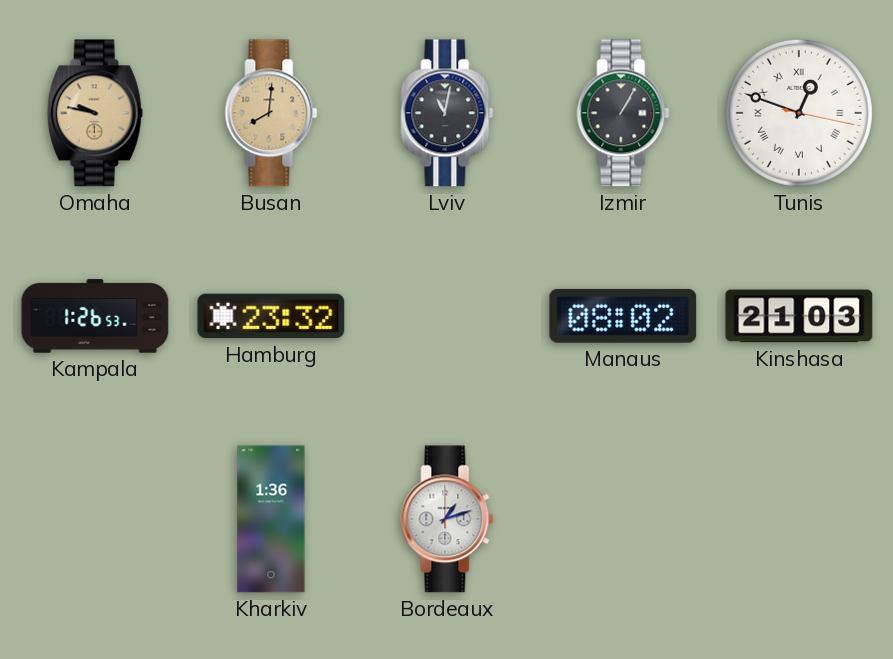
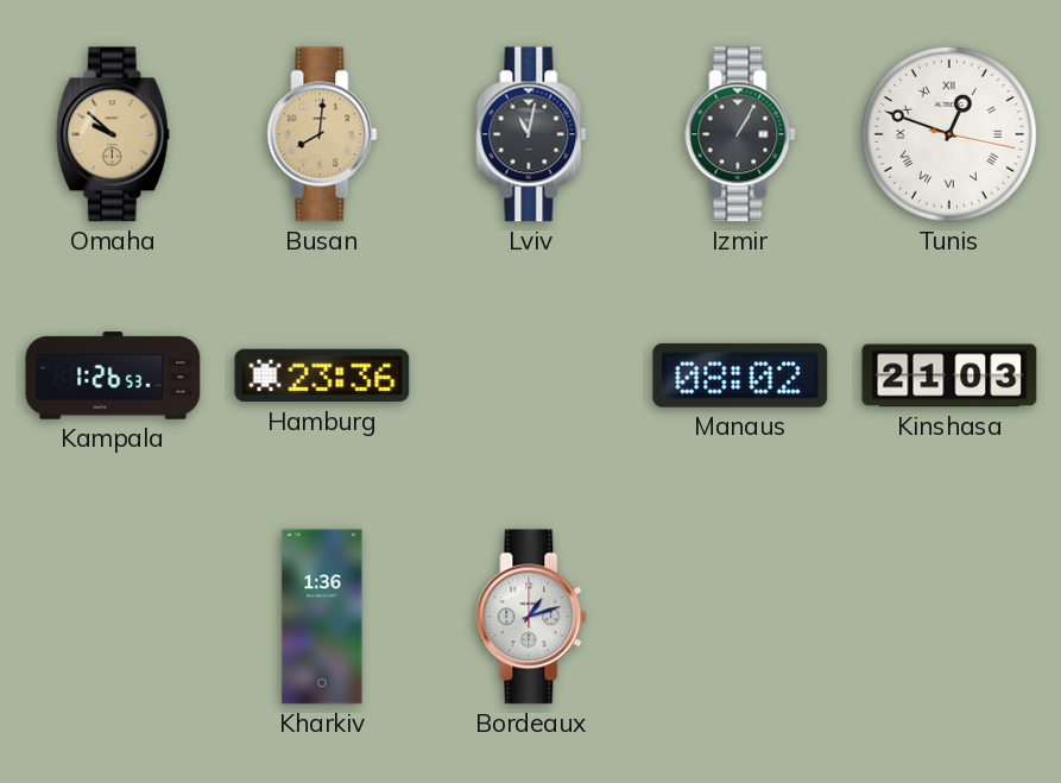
Omaha: 9:47 -> 9:52 (113, 134)
Hamburg: 23:32 -> 23:36 (322, 375)
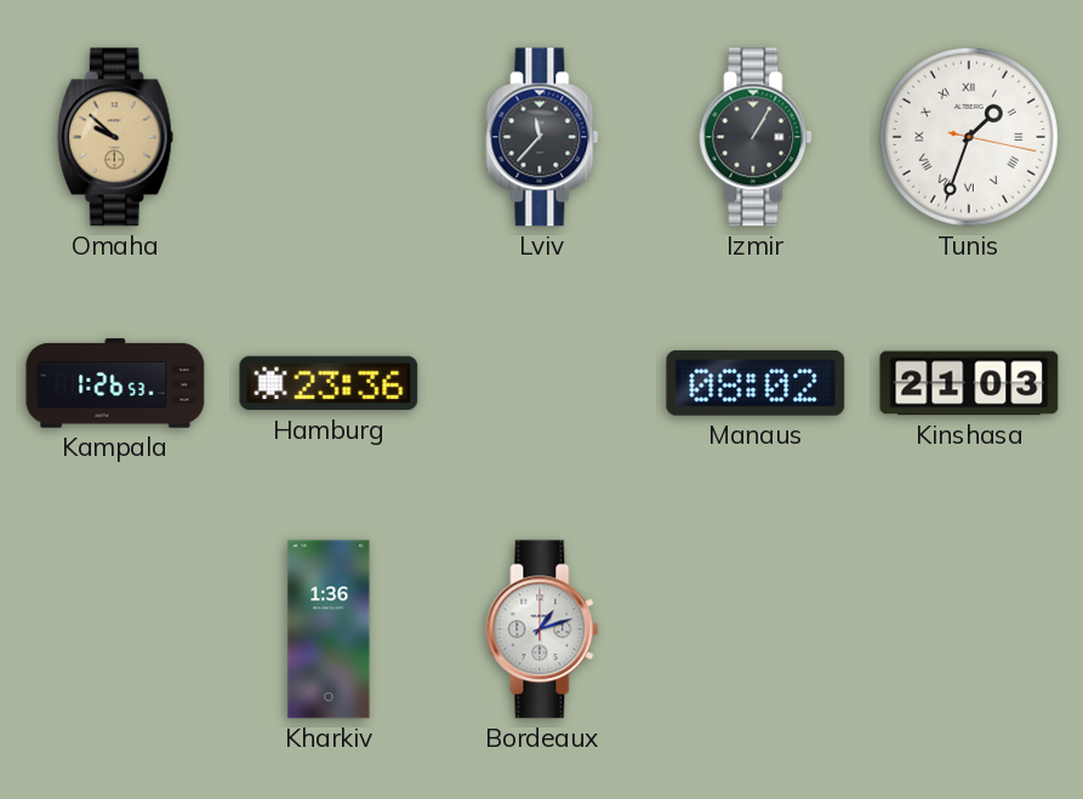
Busan: 8:01 -> none (322, 134)
Lviv: 11:02 -> 11:37 (542, 137)
Tunis: 12:48 -> 1:33 (969, 137)
